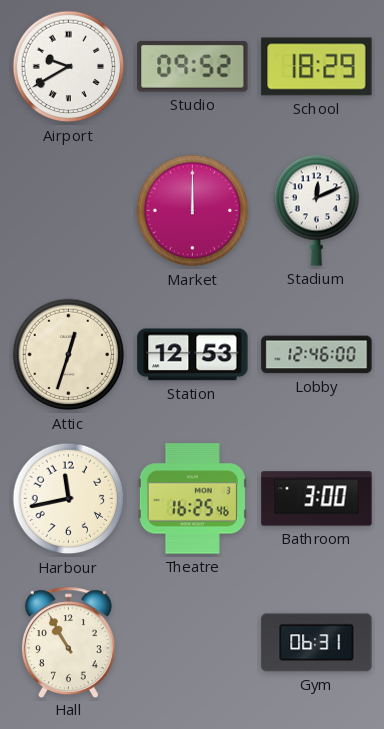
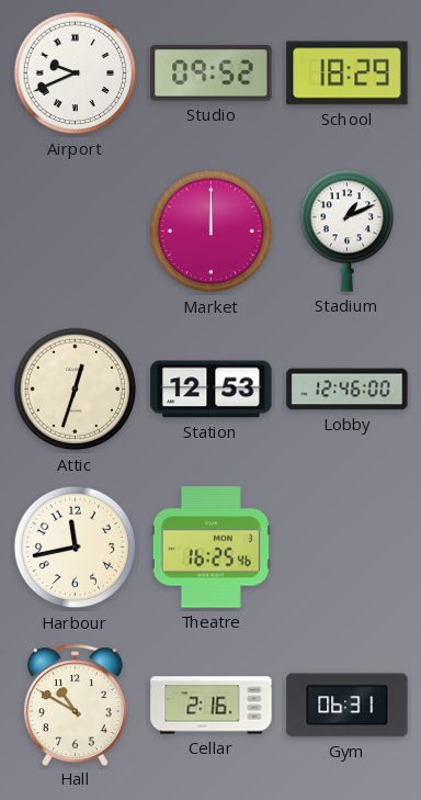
Airport: 9:40 -> 9:41 (76, 74)
Stadium: 12:11 -> 1:11 (348, 230)
Bathroom: 3:00 -> none (317, 499)
Hall: 10:55 -> 10:50 (75, 705)
Cellar: none -> 2:16 (212, 706)
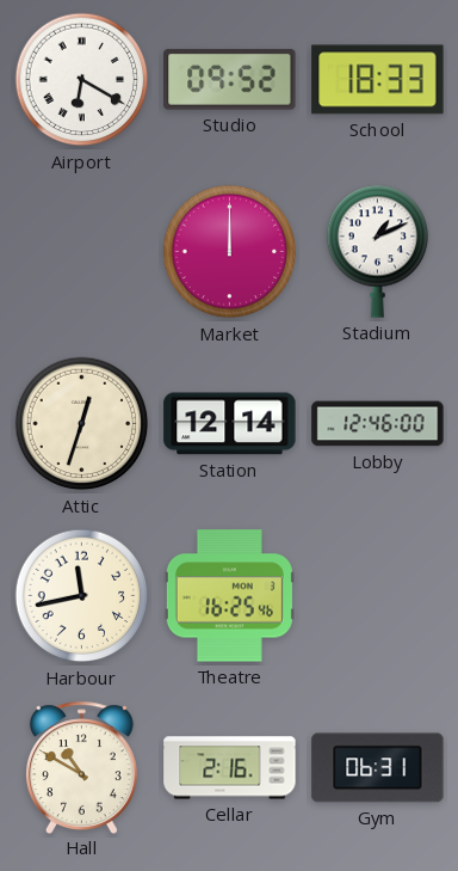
Airport: 9:41 -> 6:20 (82, 80)
School: 18:29 -> 18:33 (378, 80)
Station: 12:53 -> 12:14 (230, 424)
